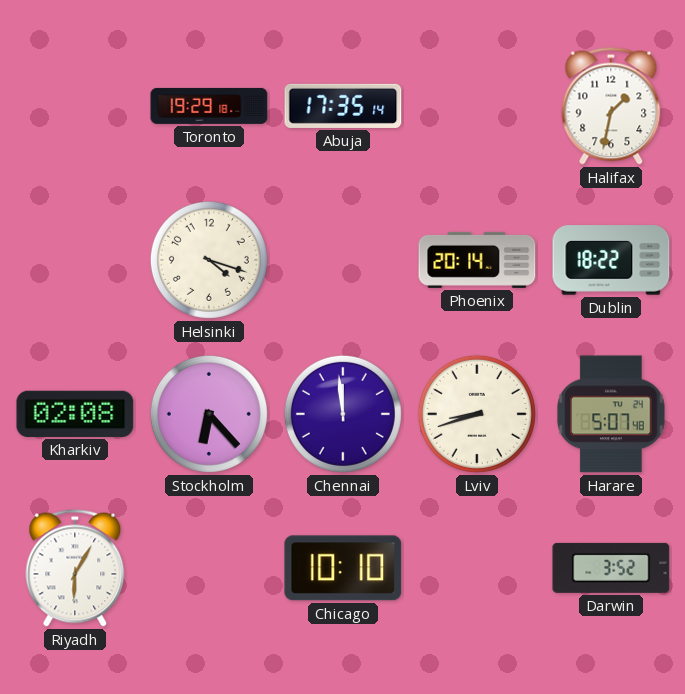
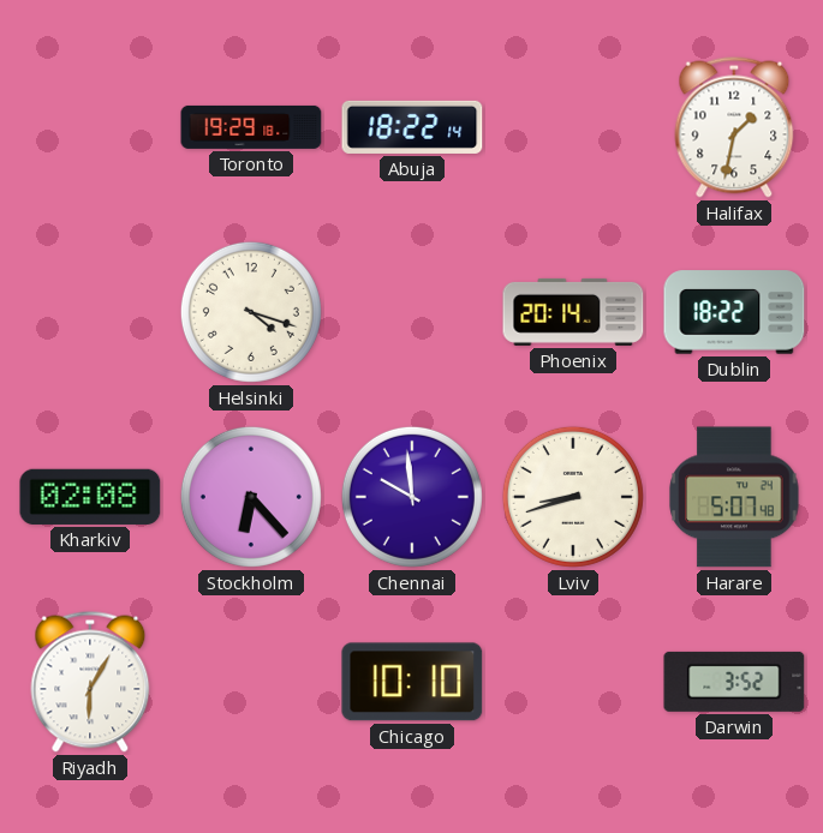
Abuja: 17:35 -> 18:22 (412, 127)
Chennai: 11:59 -> 9:59 (412, 497)
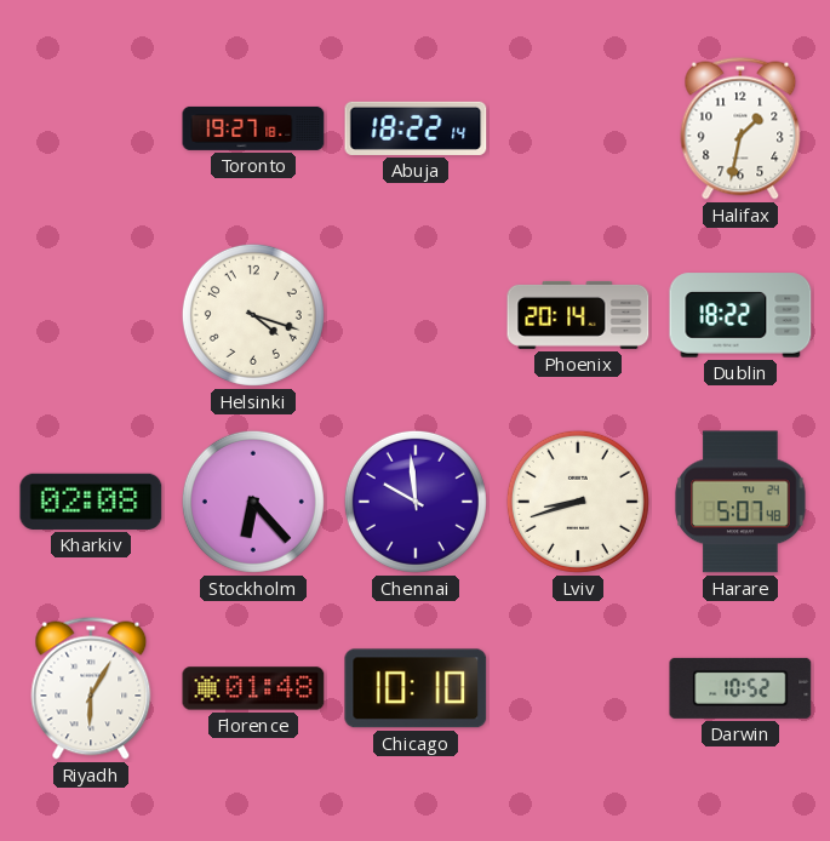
Toronto: 19:29 -> 19:27 (253, 128)
Florence: none -> 01:48 (253, 688)
Darwin: 3:52 -> 10:52 (740, 688)
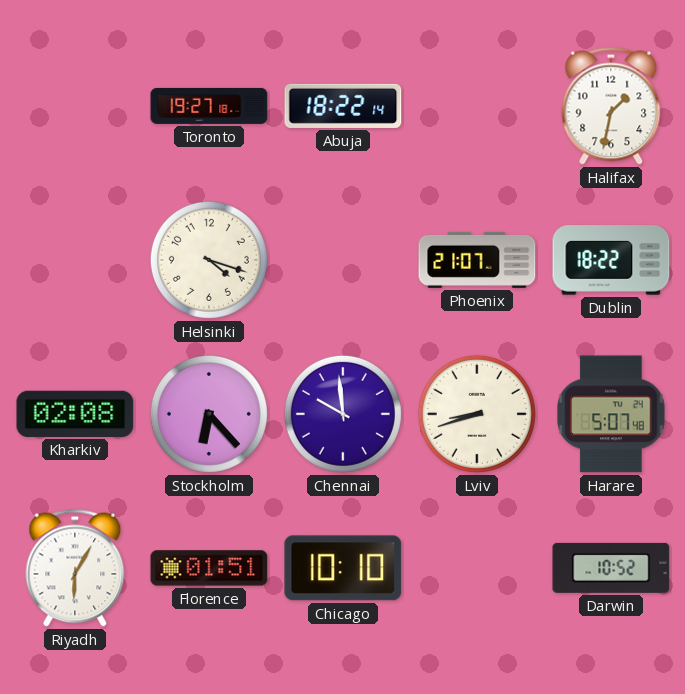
Phoenix: 20:14 -> 21:07 (477, 260)
Florence: 01:48 -> 01:51 (209, 568)
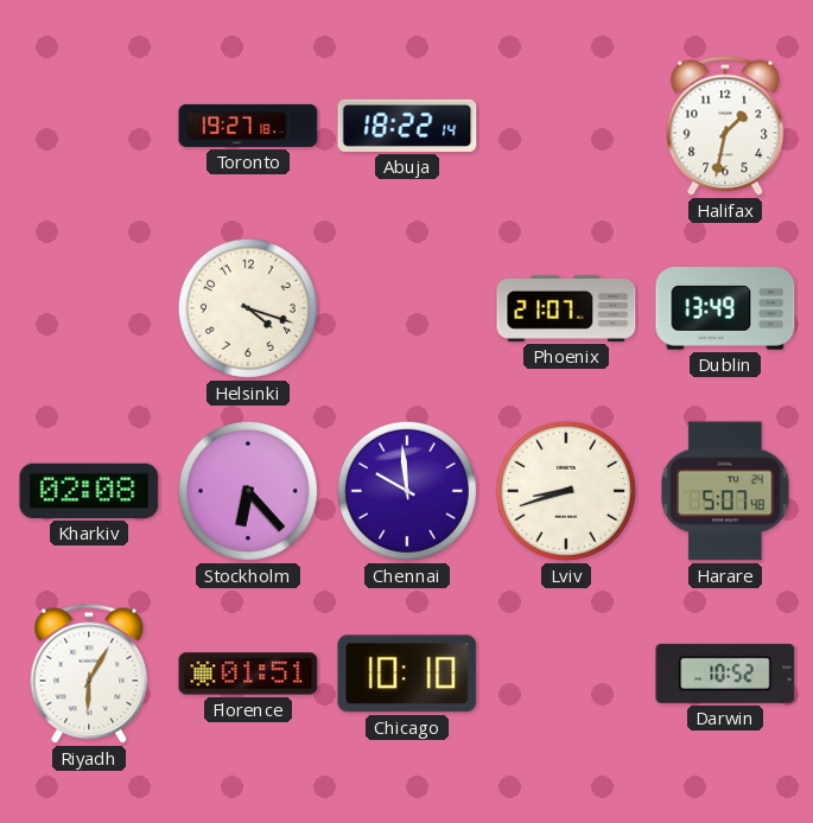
Dublin: 18:22 -> 13:49 (725, 308)
